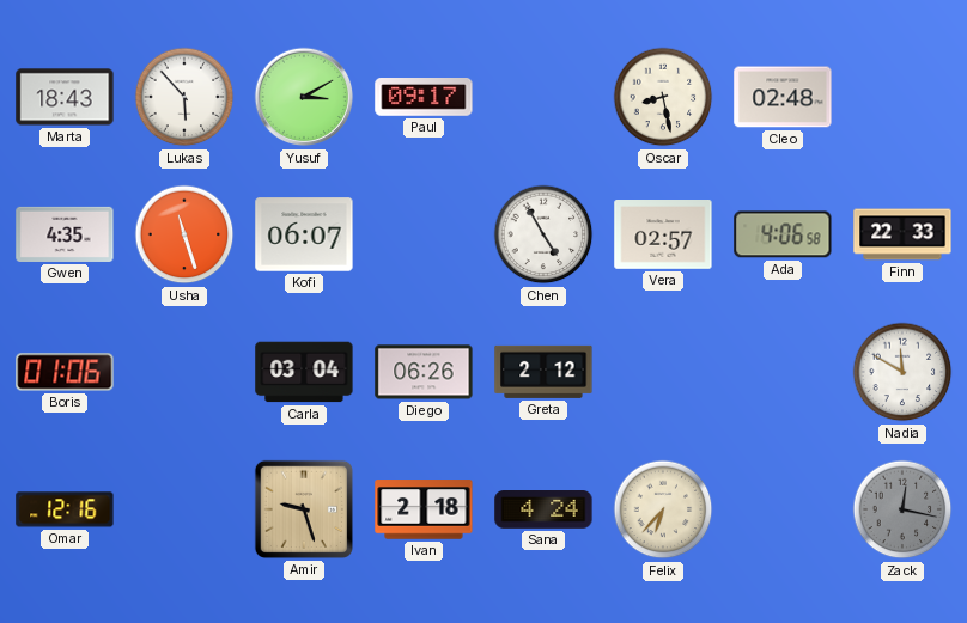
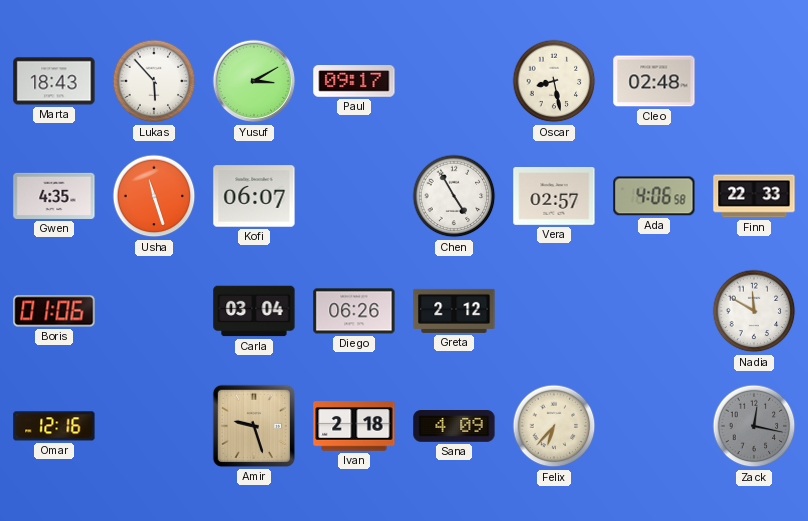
Sana: 4:24 -> 4:09 (454, 427)
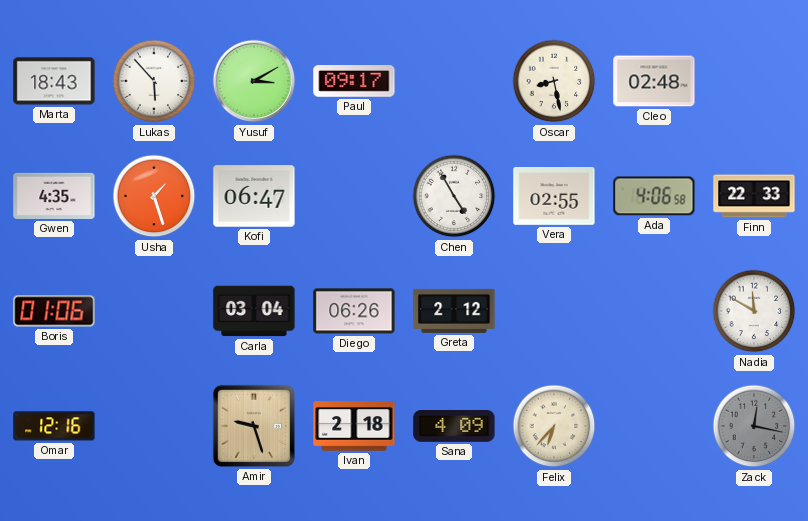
Usha: 11:27 -> 1:27 (154, 196)
Kofi: 06:07 -> 06:47 (254, 196)
Vera: 02:57 -> 02:55 (554, 197)
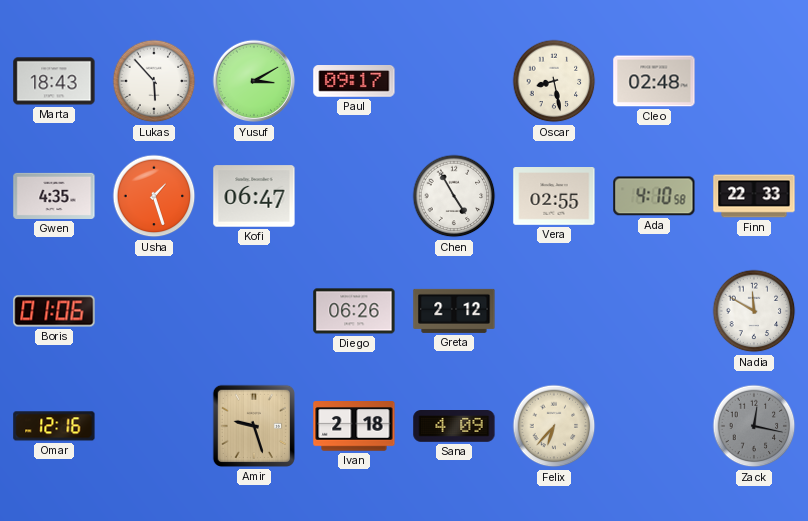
Ada: 4:06 -> 4:10 (654, 196)
Carla: 03:04 -> none (254, 311)
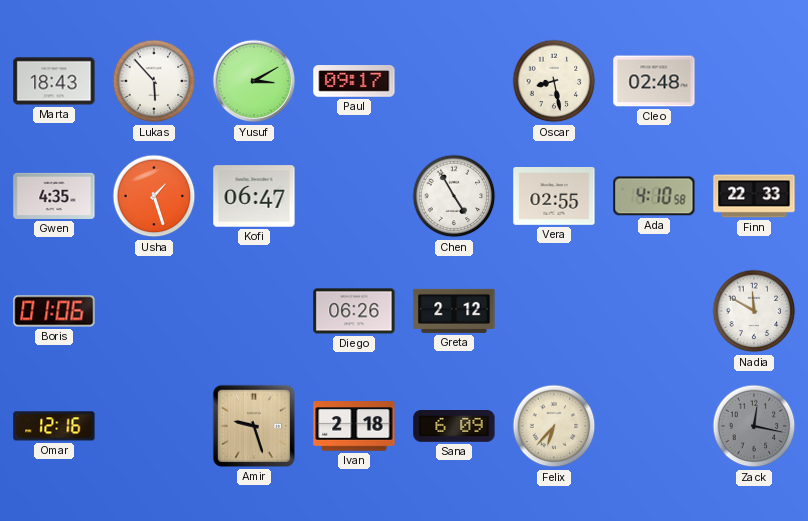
Sana: 4:09 -> 6:09 (454, 427)
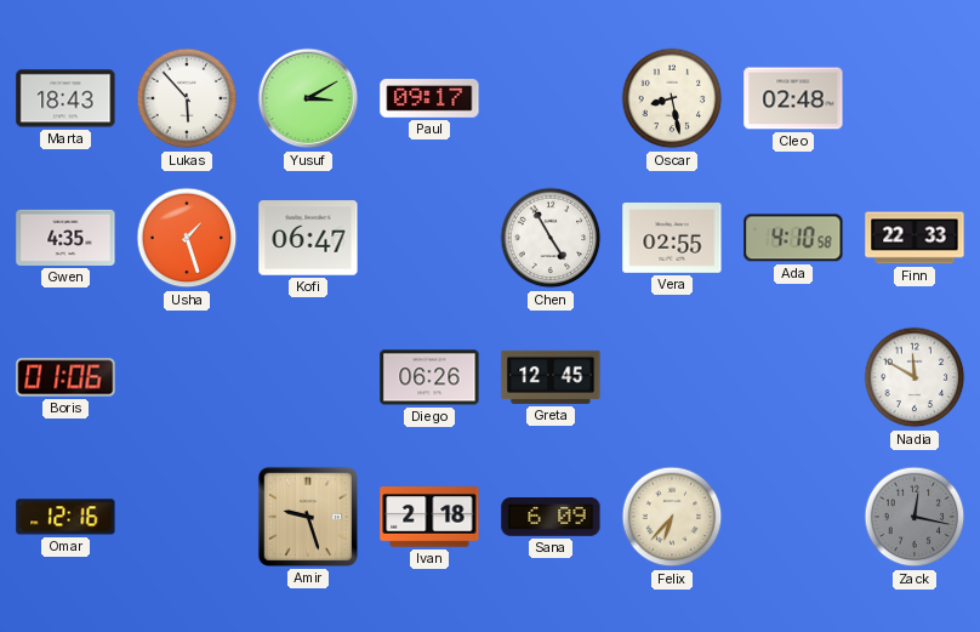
Greta: 2:12 -> 12:45 (551, 377)
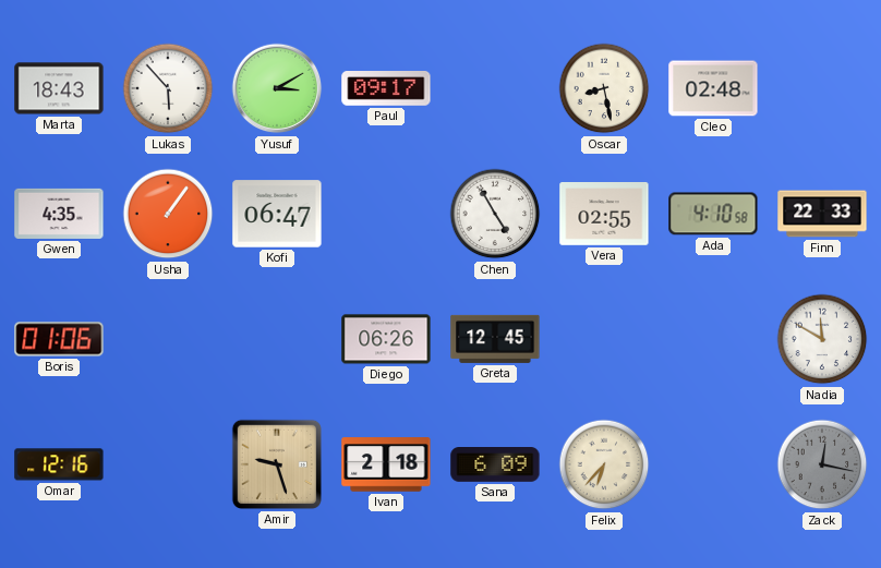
Usha: 1:27 -> 1:06 (168, 214)
